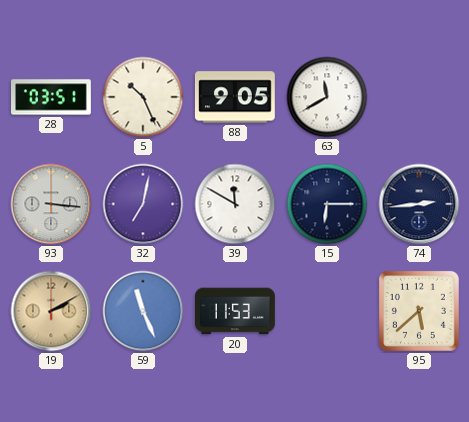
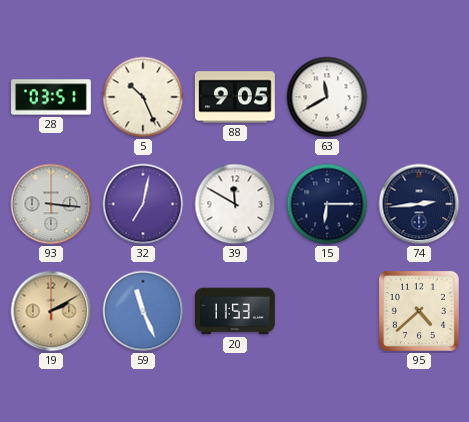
95: 5:38 -> 4:38 (419, 311)
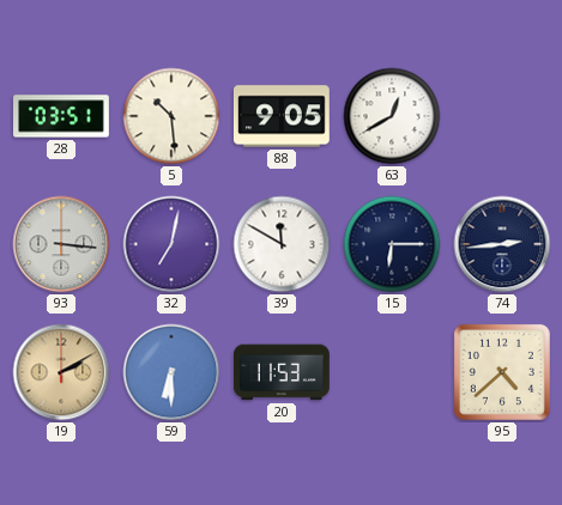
5: 10:26 -> 10:29 (171, 116)
63: 11:40 -> 12:40 (392, 116)
59: 11:26 -> 6:30 (171, 372)
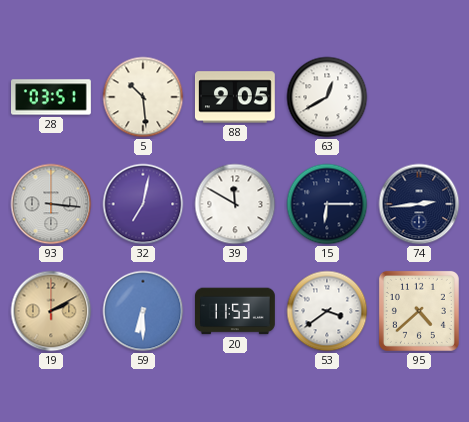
53: none -> 3:39 (327, 311)
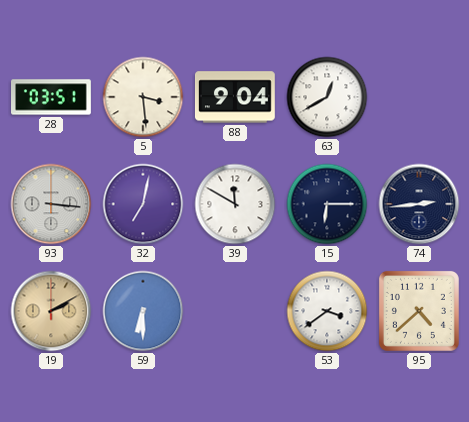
5: 10:29 -> 3:29 (143, 97)
88: 9:05 -> 9:04 (235, 97)
20: 11:53 -> none (236, 311)
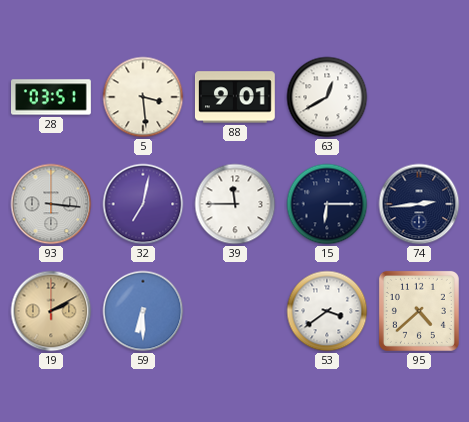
88: 9:04 -> 9:01 (235, 97)
39: 11:50 -> 11:45 (235, 204)
